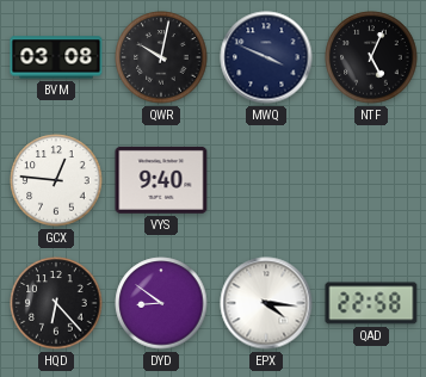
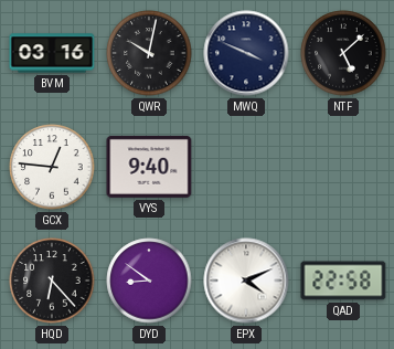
BVM: 03:08 -> 03:16 (52, 53)
NTF: 5:04 -> 5:08 (343, 53)
EPX: 4:16 -> 4:11 (246, 281)
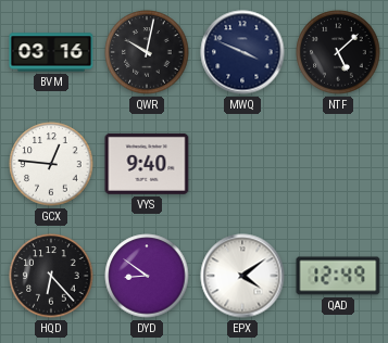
EPX: 4:11 -> 4:09 (242, 276)
QAD: 22:58 -> 12:49 (338, 276)
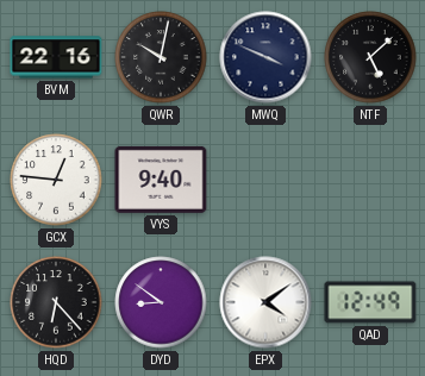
BVM: 03:16 -> 22:16 (56, 57)
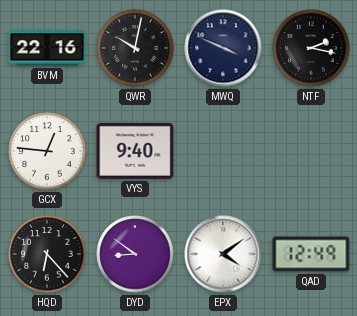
NTF: 5:08 -> 2:17 (311, 48)
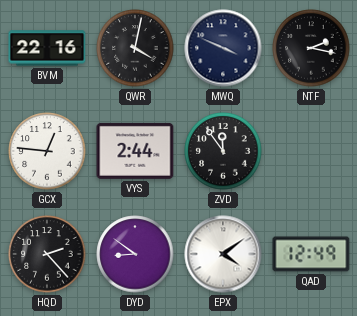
QWR: 10:02 -> 4:02 (135, 48)
VYS: 9:40 -> 2:44 (135, 151)
ZVD: none -> 11:54 (223, 151)
HQD: 6:23 -> 2:23 (47, 254)
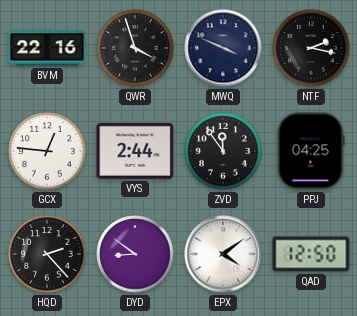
QWR: 4:02 -> 3:57 (135, 48)
PPJ: none -> 04:25 (311, 151)
QAD: 12:49 -> 12:50 (311, 254)
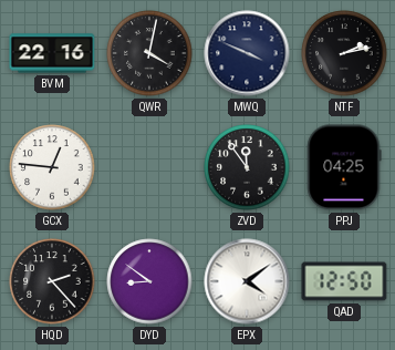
QWR: 3:57 -> 4:02 (149, 53)
NTF: 2:17 -> 2:13 (344, 53)
VYS: 2:44 -> none (135, 151)
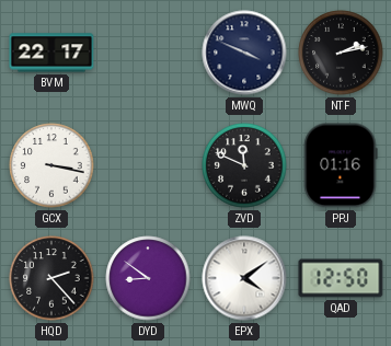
BVM: 22:16 -> 22:17 (51, 53)
QWR: 4:02 -> none (149, 53)
GCX: 12:46 -> 3:17 (51, 165)
ZVD: 11:54 -> 11:49 (244, 165)
PPJ: 04:25 -> 01:16 (341, 165)
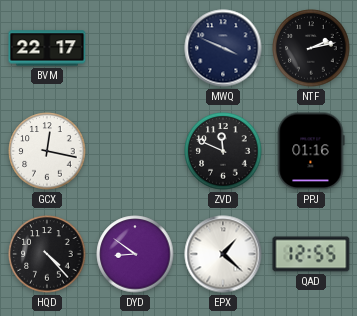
GCX: 3:17 -> 12:17 (47, 151)
HQD: 2:23 -> 4:23 (47, 254)
EPX: 4:09 -> 1:22 (223, 254)
QAD: 12:50 -> 12:55 (311, 254)
